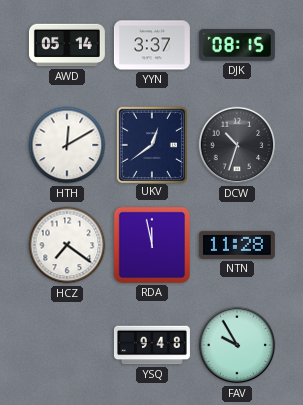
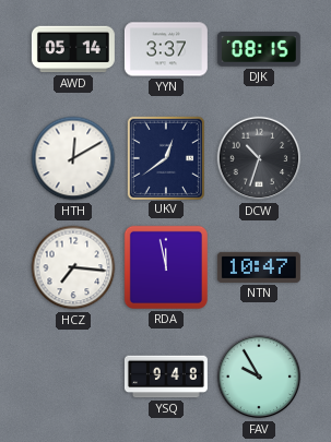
HCZ: 7:21 -> 7:16 (73, 267)
NTN: 11:28 -> 10:47 (259, 267)
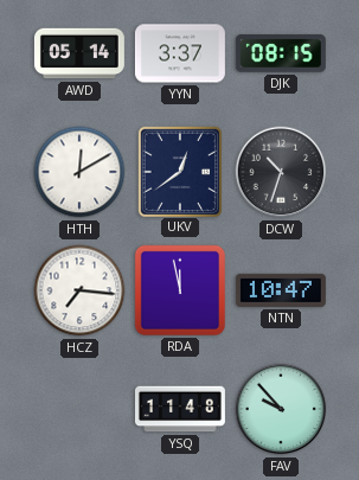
YSQ: 9:48 -> 11:48 (180, 409)
FAV: 9:55 -> 9:53 (281, 409)
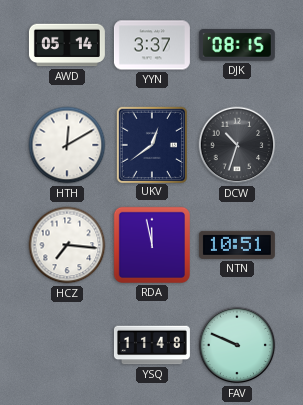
NTN: 10:47 -> 10:51 (237, 245)
FAV: 9:53 -> 9:49 (237, 345)
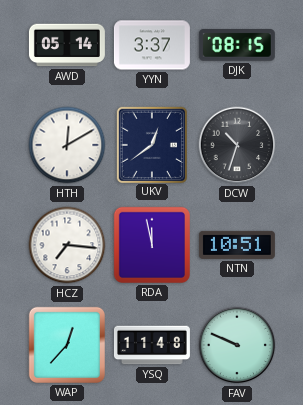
WAP: none -> 12:37 (67, 345)
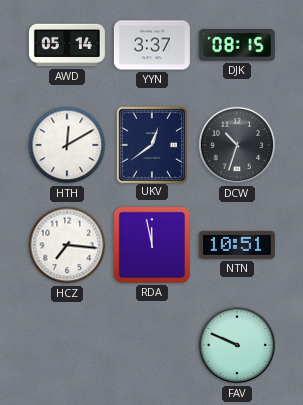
WAP: 12:37 -> none (67, 345)
YSQ: 11:48 -> none (152, 345)
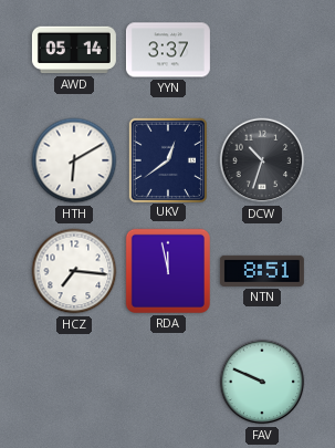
DJK: 08:15 -> none (237, 46)
HTH: 12:10 -> 6:10 (74, 160)
NTN: 10:51 -> 8:51 (262, 271)
